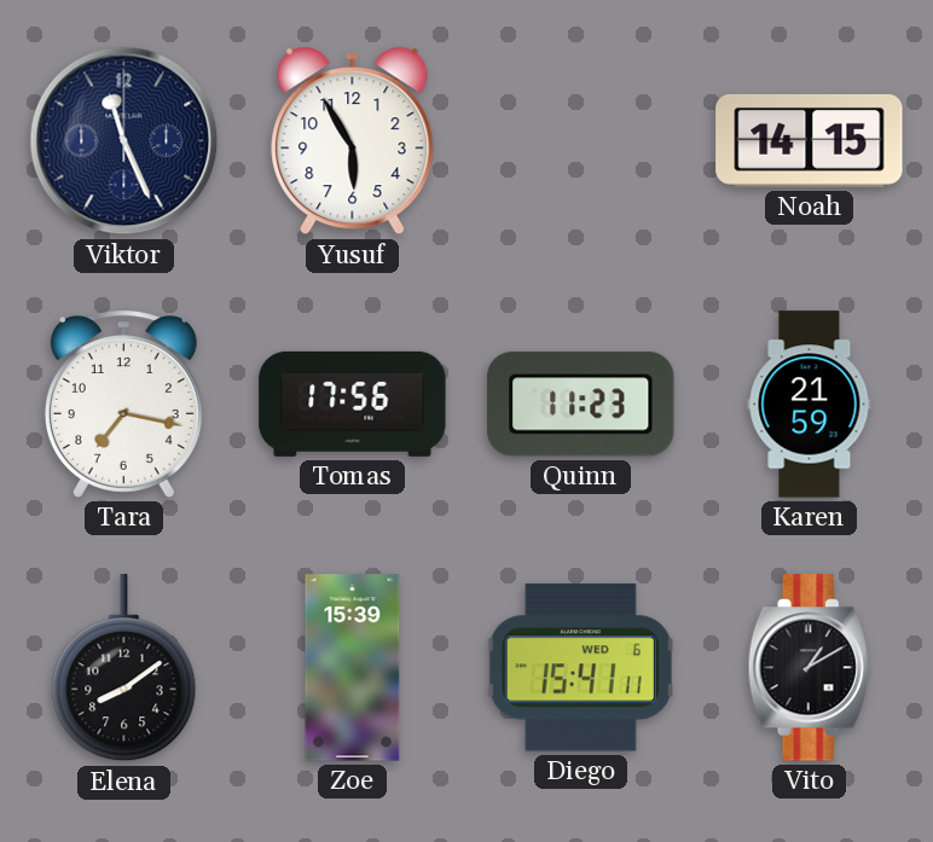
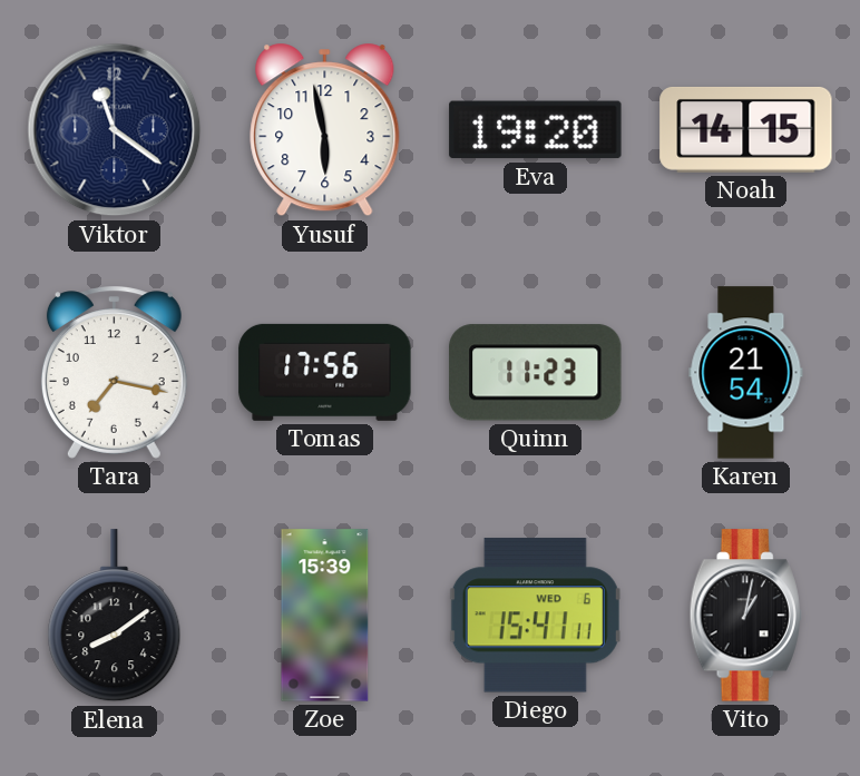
Viktor: 11:26 -> 11:21 (115, 130)
Yusuf: 5:55 -> 5:58 (325, 130)
Eva: none -> 19:20 (536, 130)
Karen: 21:59 -> 21:54 (746, 373)
Vito: 1:10 -> 1:02 (745, 616)
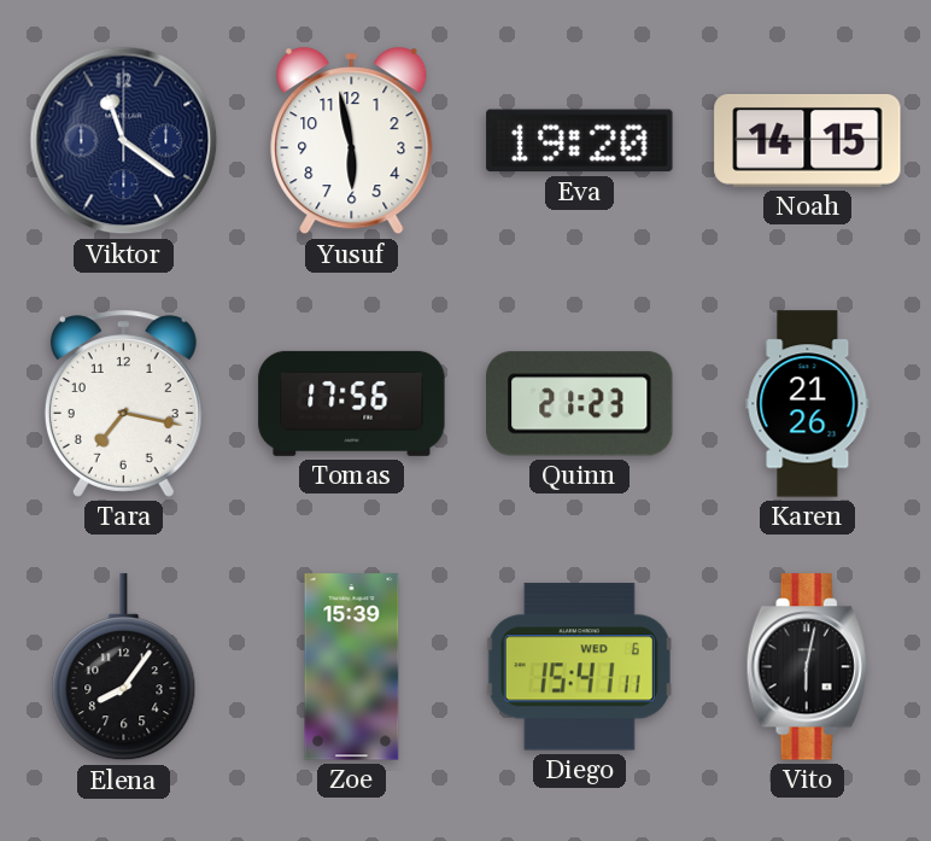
Quinn: 11:23 -> 21:23 (580, 404)
Karen: 21:54 -> 21:26 (808, 404)
Elena: 8:09 -> 8:06 (124, 667)
Vito: 1:02 -> 6:02 (807, 667)
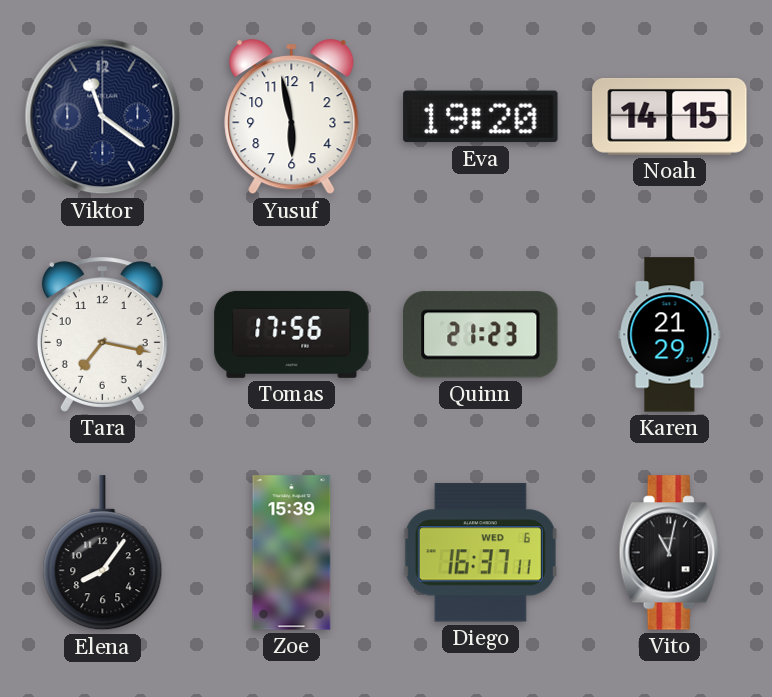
Karen: 21:26 -> 21:29 (670, 335)
Diego: 15:41 -> 16:37 (480, 553)
Vito: 6:02 -> 11:02 (669, 553)
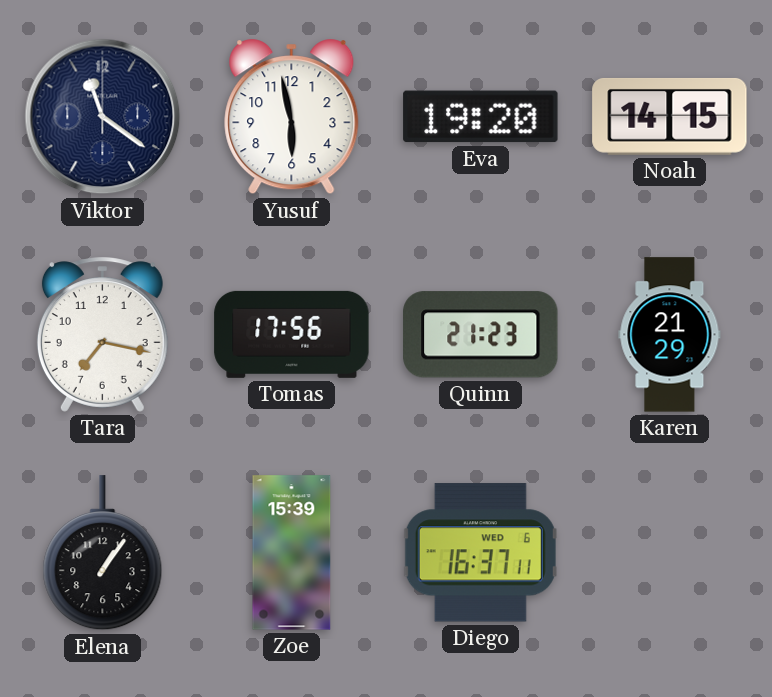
Elena: 8:06 -> 1:06 (103, 553)
Vito: 11:02 -> none (669, 553)
